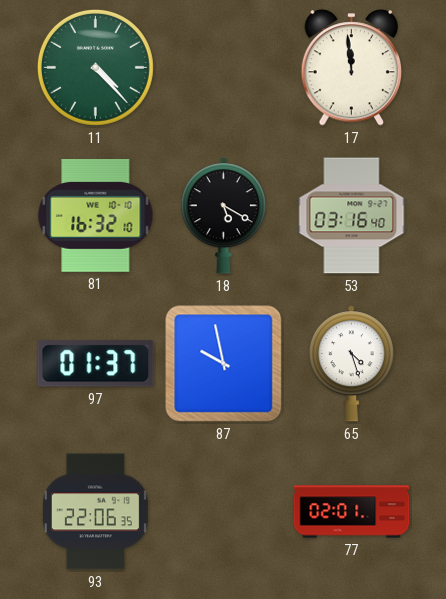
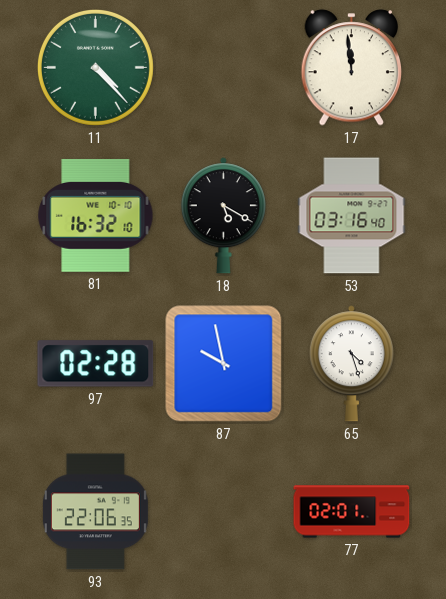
97: 01:37 -> 02:28 (96, 364)
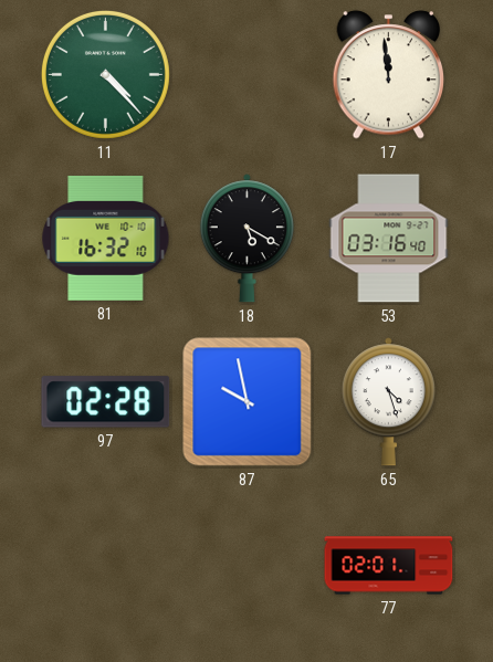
93: 22:06 -> none (95, 512)
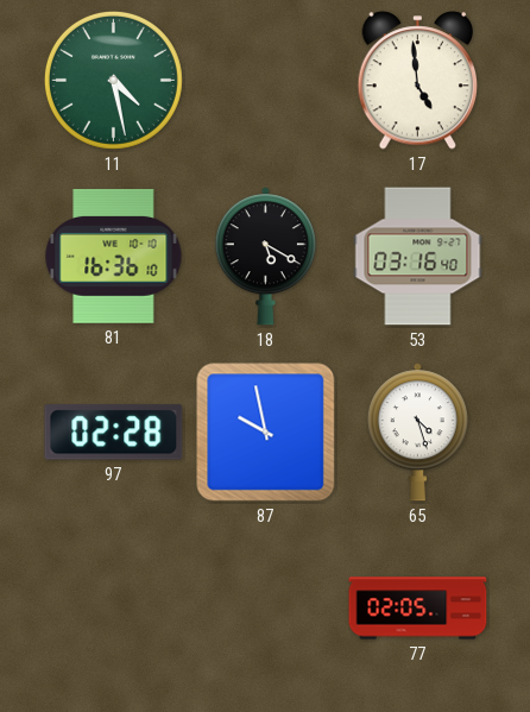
11: 4:23 -> 4:28 (113, 80)
17: 11:59 -> 4:59 (418, 81)
81: 16:32 -> 16:36 (114, 256)
77: 02:01 -> 02:05 (418, 609)
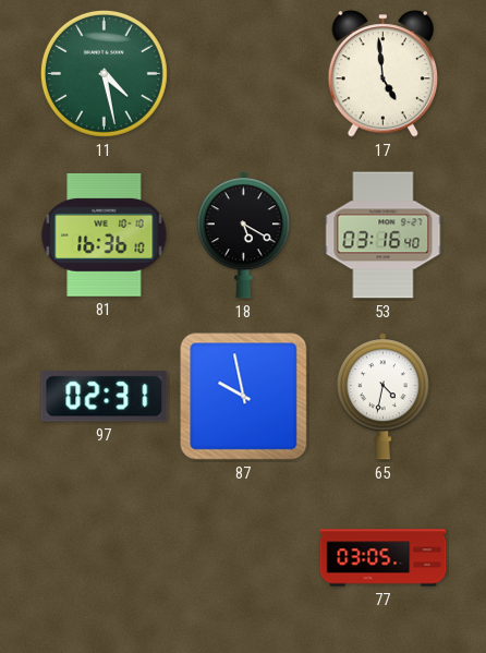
97: 02:28 -> 02:31 (105, 397)
65: 4:27 -> 4:32 (382, 397)
77: 02:05 -> 03:05 (384, 558)
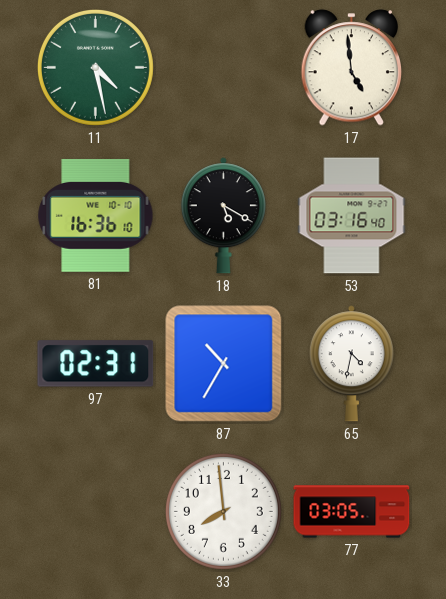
87: 9:58 -> 10:35 (224, 364)
33: none -> 7:59 (223, 511)
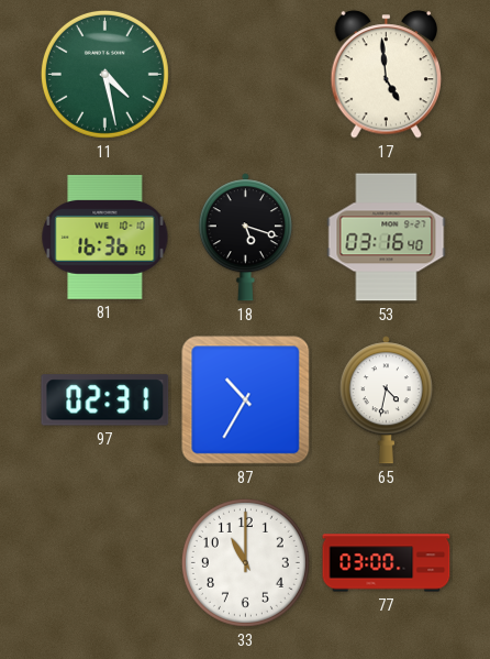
18: 5:20 -> 5:18 (245, 238)
33: 7:59 -> 11:00 (245, 562)
77: 03:05 -> 03:00 (387, 563)
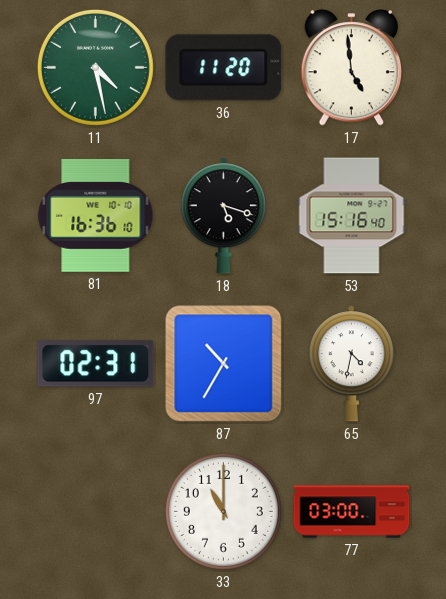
36: none -> 11:20 (224, 68)
53: 03:16 -> 15:16 (352, 216)
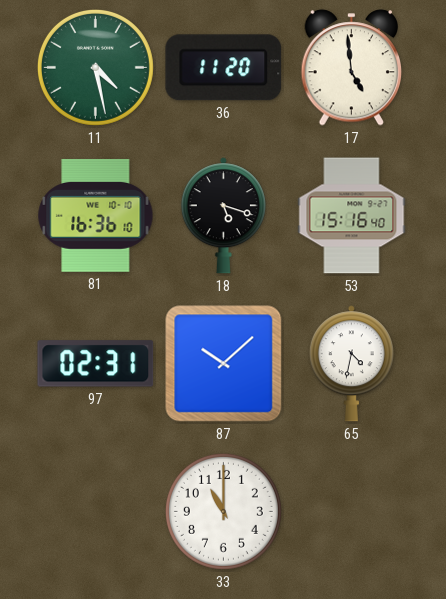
87: 10:35 -> 10:08 (224, 364)
77: 03:00 -> none (352, 512)
